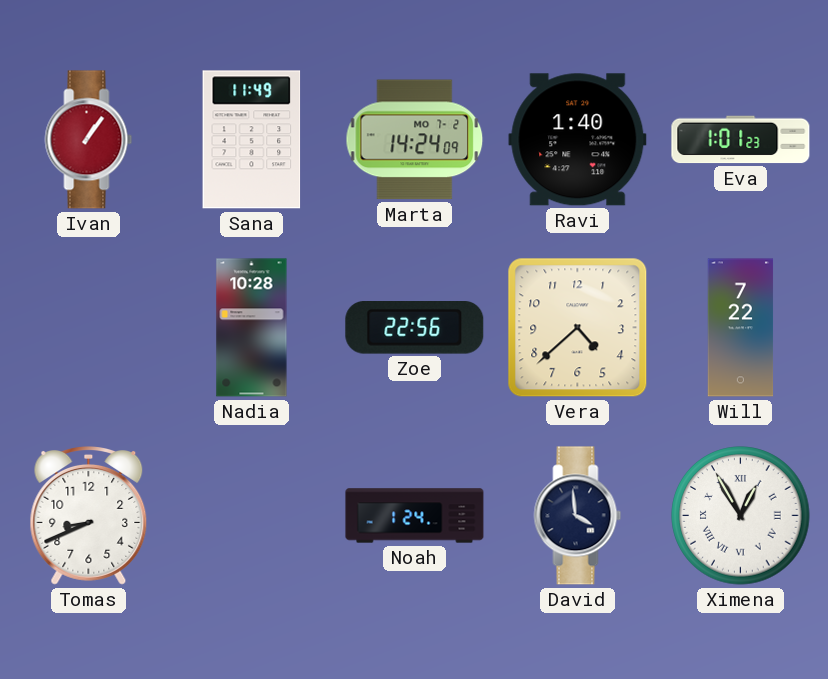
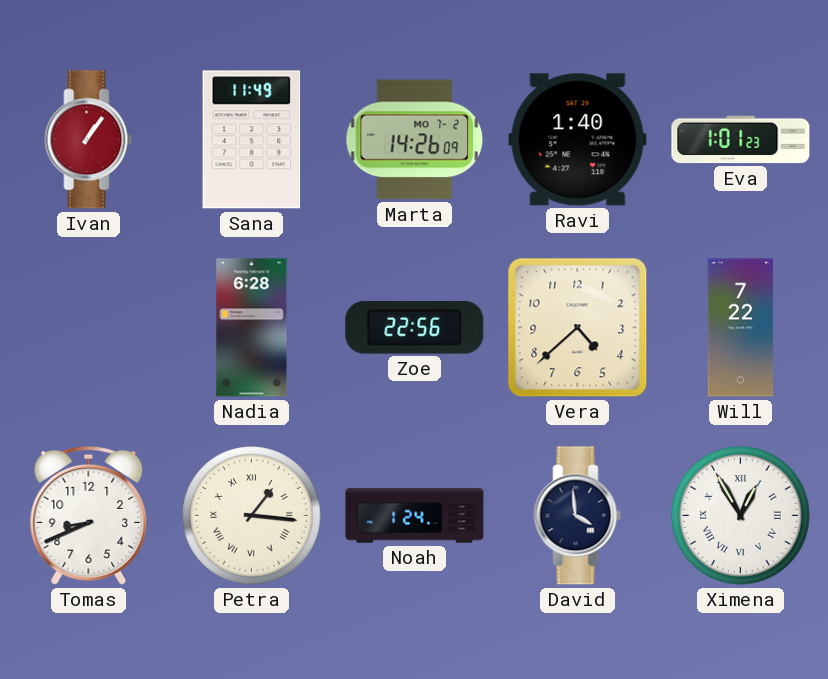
Marta: 14:24 -> 14:26 (415, 140)
Nadia: 10:28 -> 6:28 (252, 328)
Petra: none -> 1:16 (252, 516)
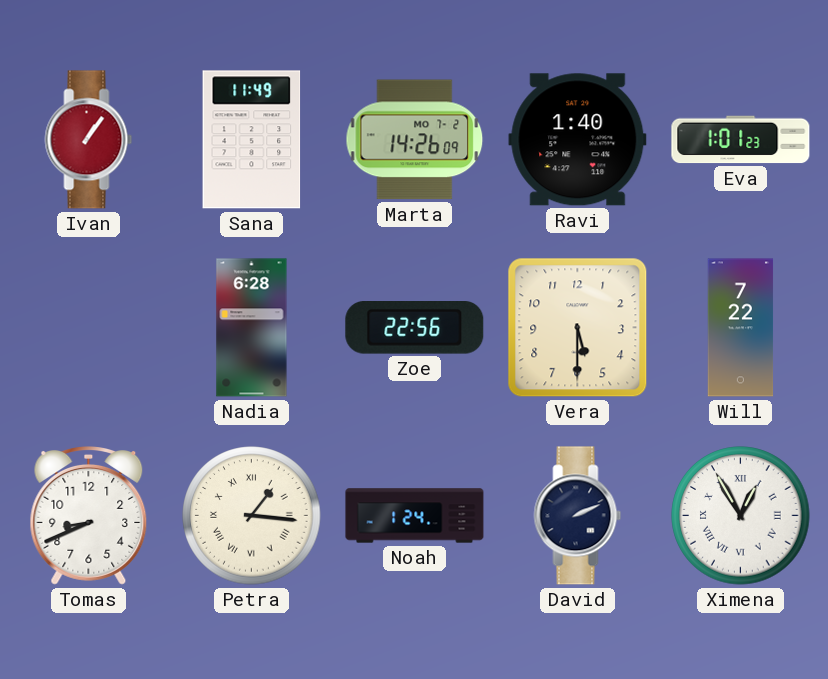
Vera: 4:38 -> 5:30 (578, 328)
David: 3:59 -> 2:11 (578, 516)
